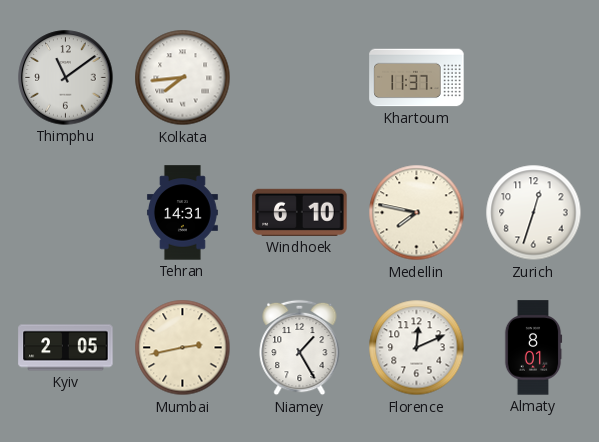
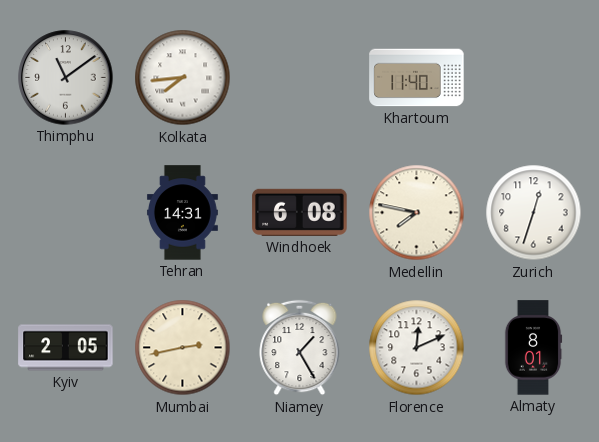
Khartoum: 11:37 -> 11:40 (417, 78)
Windhoek: 6:10 -> 6:08 (300, 212)
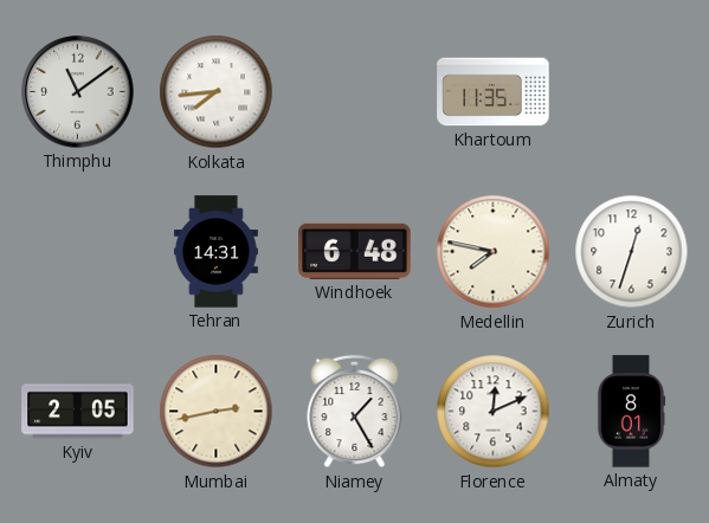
Khartoum: 11:40 -> 11:35 (494, 92)
Windhoek: 6:08 -> 6:48 (355, 251)
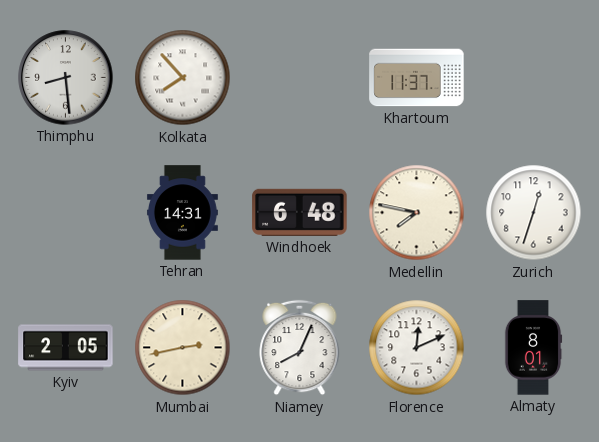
Thimphu: 11:09 -> 8:29 (66, 78)
Kolkata: 7:44 -> 7:53 (183, 78)
Khartoum: 11:35 -> 11:37 (417, 78)
Niamey: 1:25 -> 8:04 (300, 348)
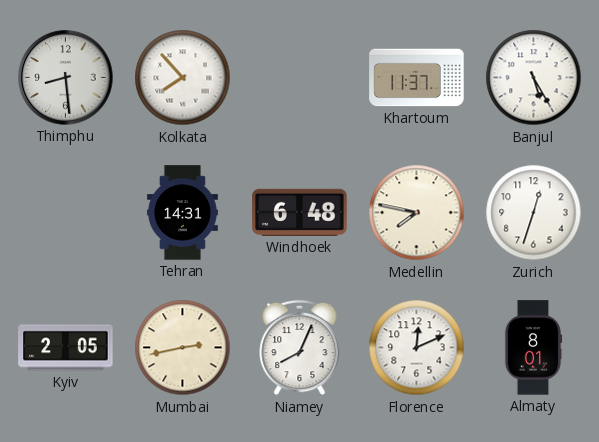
Banjul: none -> 5:25 (534, 78)
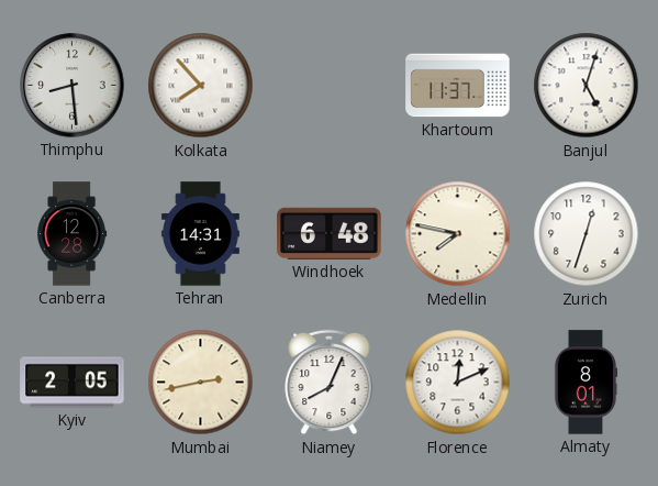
Banjul: 5:25 -> 5:03 (587, 86)
Canberra: none -> 12:28 (73, 234)
